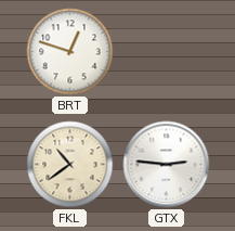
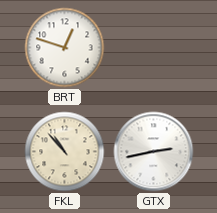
FKL: 10:39 -> 10:53 (65, 152)
GTX: 2:46 -> 2:43 (154, 152)
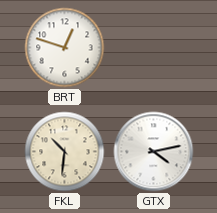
FKL: 10:53 -> 10:31 (65, 152)
GTX: 2:43 -> 4:13 (154, 152)
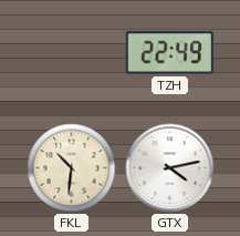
BRT: 12:48 -> none (65, 48)
TZH: none -> 22:49 (169, 53)
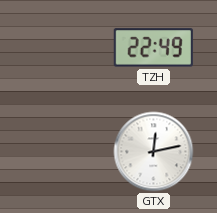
FKL: 10:31 -> none (72, 168)
GTX: 4:13 -> 12:13 (154, 152)
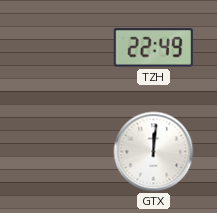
GTX: 12:13 -> 12:01 (154, 152)
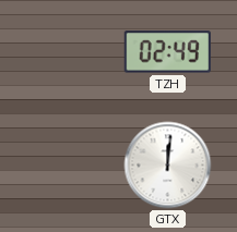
TZH: 22:49 -> 02:49 (167, 52)
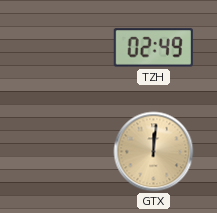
GTX dial: white -> champagne (154, 152)
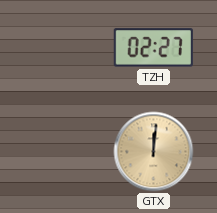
TZH: 02:49 -> 02:27 (153, 48)
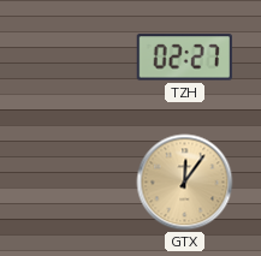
GTX: 12:01 -> 12:06 (185, 183)
